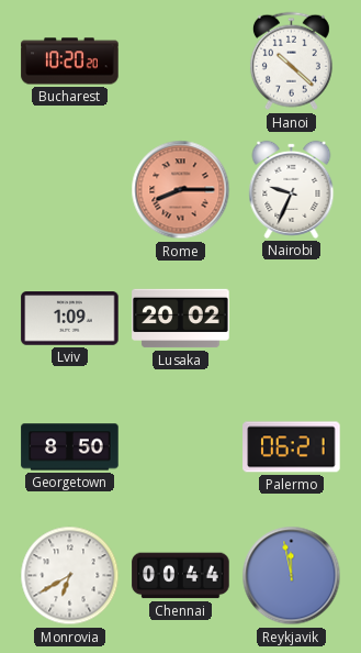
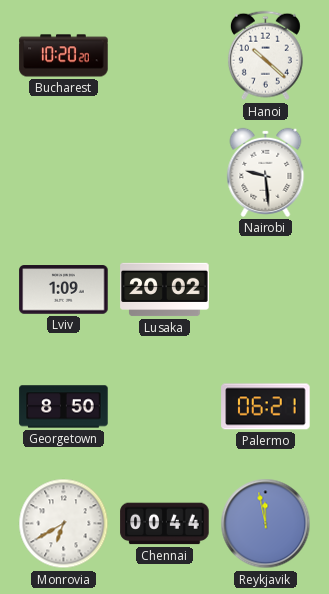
Rome: 8:15 -> none (181, 190)
Nairobi: 9:34 -> 9:29 (266, 172)
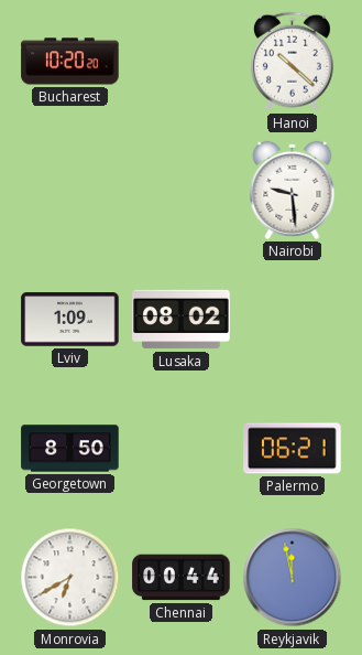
Lusaka: 20:02 -> 08:02 (182, 320)
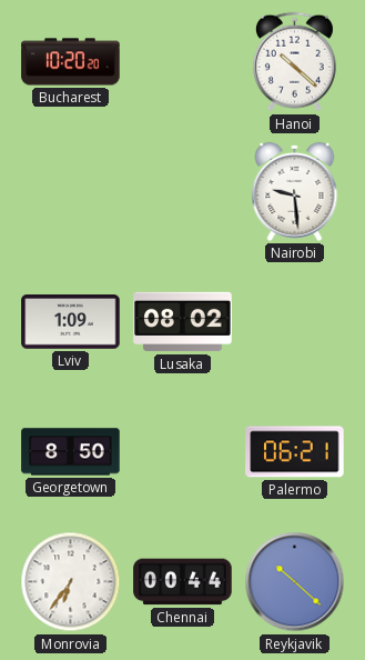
Monrovia: 6:40 -> 6:36 (71, 582)
Reykjavik: 11:58 -> 10:22 (295, 582)
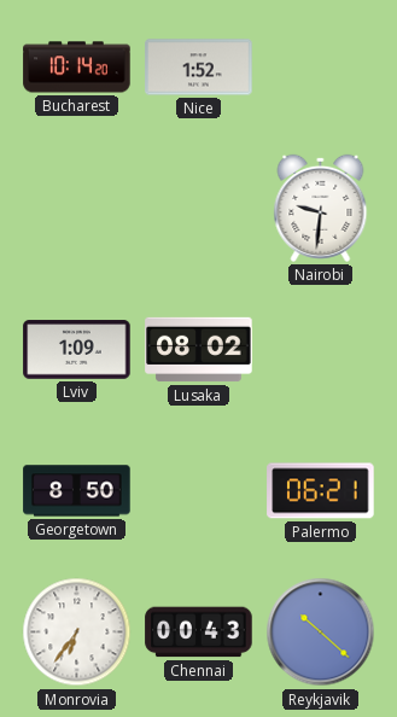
Bucharest: 10:20 -> 10:14 (77, 68)
Nice: none -> 1:52 (199, 68)
Hanoi: 10:22 -> none (294, 62)
Nairobi: 9:29 -> 9:31 (321, 208)
Chennai: 00:44 -> 00:43 (199, 633)
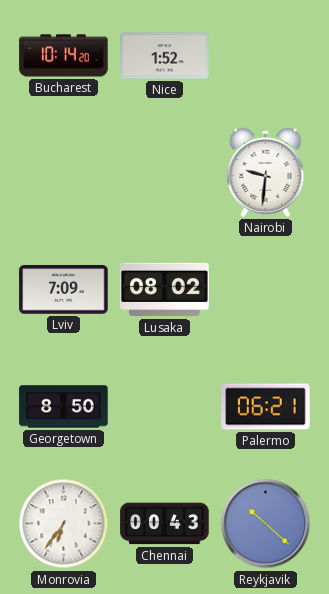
Lviv: 1:09 -> 7:09 (64, 290)
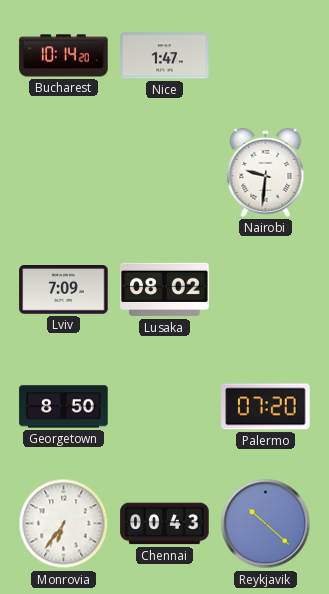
Nice: 1:52 -> 1:47 (165, 56)
Palermo: 06:21 -> 07:20 (266, 407)
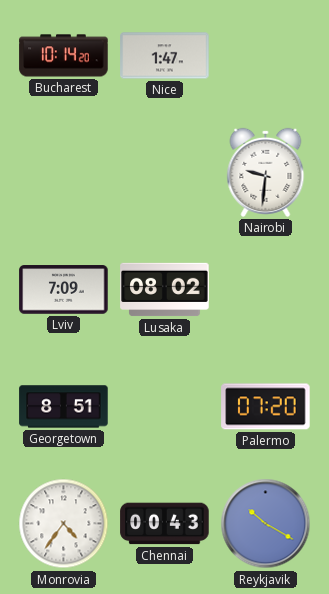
Georgetown: 8:50 -> 8:51 (64, 407)
Monrovia: 6:36 -> 4:36 (64, 524)
Reykjavik: 10:22 -> 10:20 (266, 524)
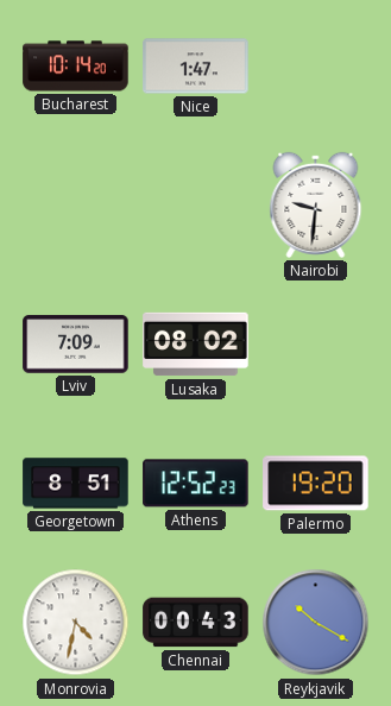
Athens: none -> 12:52 (196, 484)
Palermo: 07:20 -> 19:20 (316, 484)
Monrovia: 4:36 -> 4:32 (76, 623)
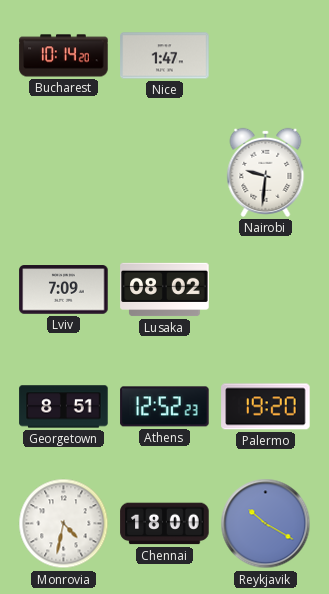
Chennai: 00:43 -> 18:00 (165, 524)
